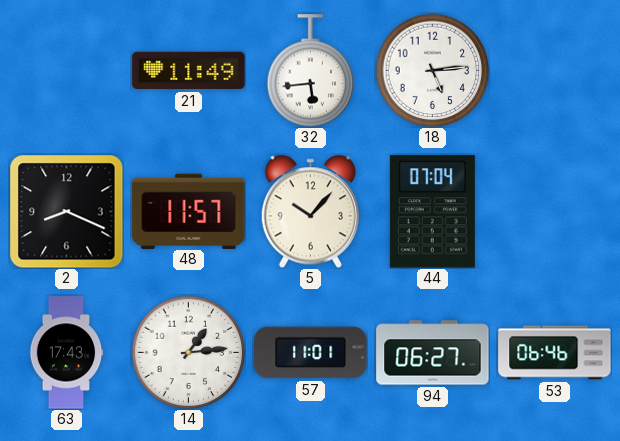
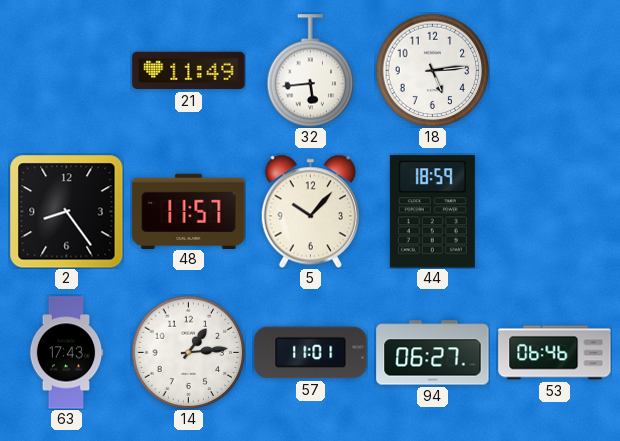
2: 8:19 -> 8:24 (66, 211)
44: 07:04 -> 18:59 (432, 212)
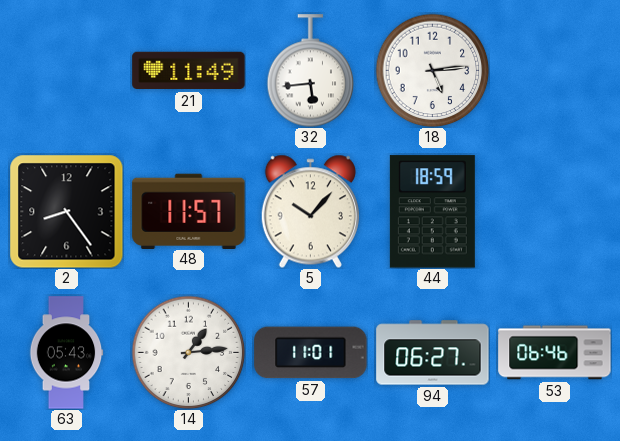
63: 17:43 -> 05:43 (66, 353)
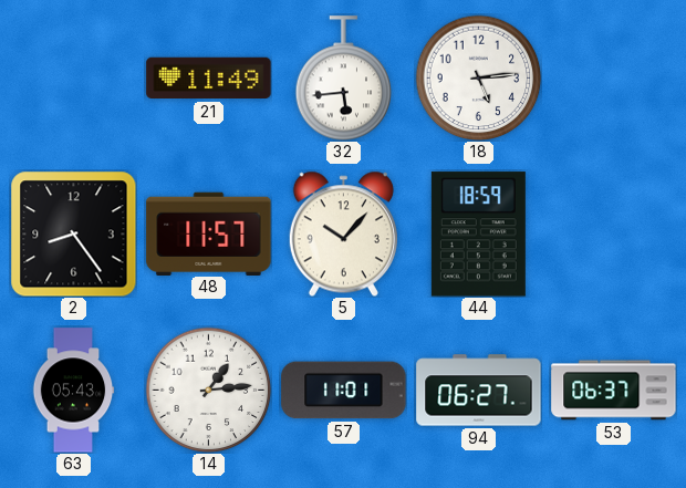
53: 06:46 -> 06:37 (614, 391)
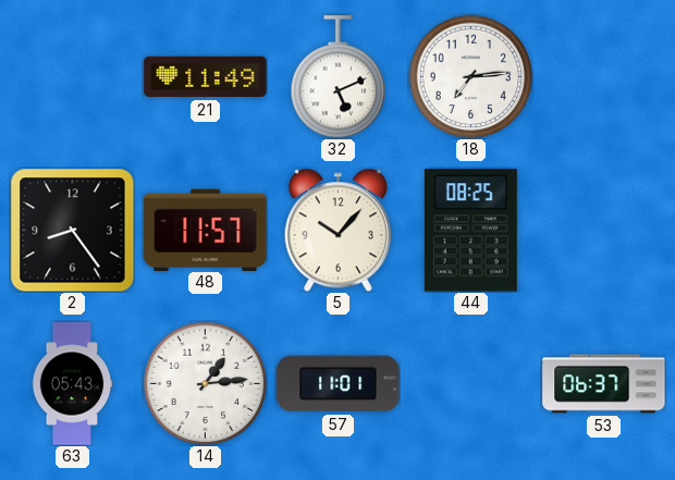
32: 5:44 -> 5:11 (339, 77)
18: 5:14 -> 7:14 (470, 76)
44: 18:59 -> 08:25 (470, 231)
94: 06:27 -> none (479, 391)
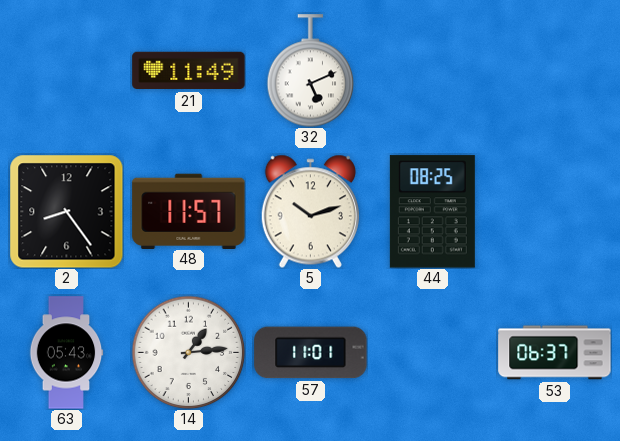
18: 7:14 -> none (470, 76)
5: 10:07 -> 10:12 (310, 211)
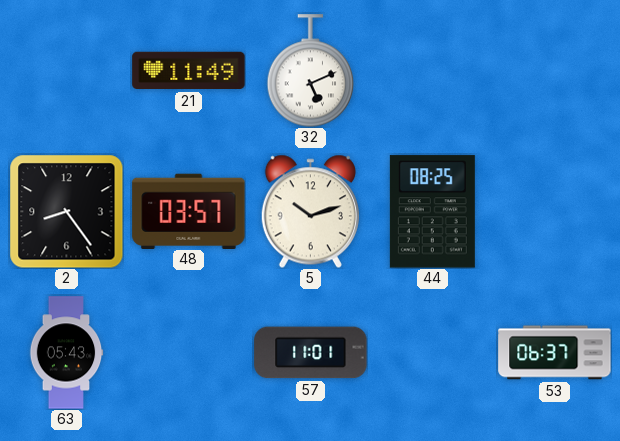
48: 11:57 -> 03:57 (189, 211)
14: 1:14 -> none (188, 352)
